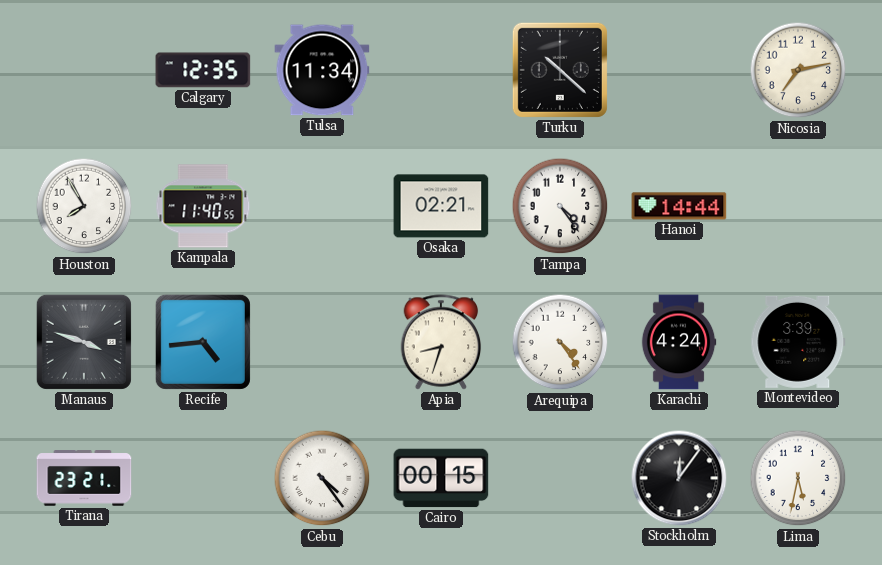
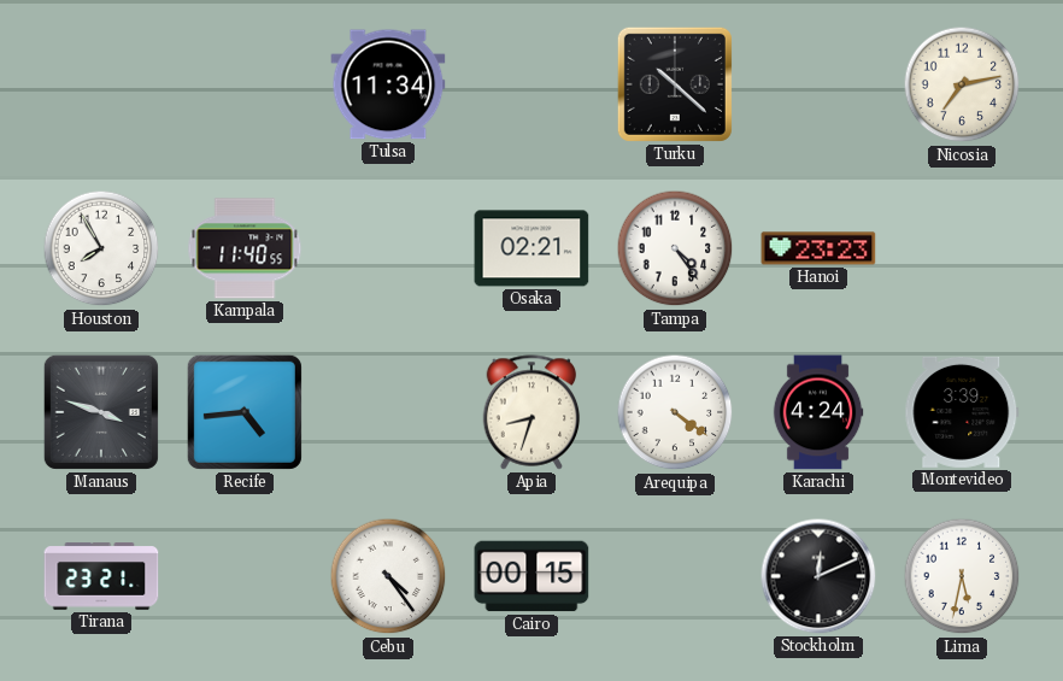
Calgary: 12:35 -> none (203, 70)
Hanoi: 14:44 -> 23:23 (818, 248)
Arequipa: 4:24 -> 4:21 (675, 412)
Stockholm: 12:06 -> 12:11 (818, 576)
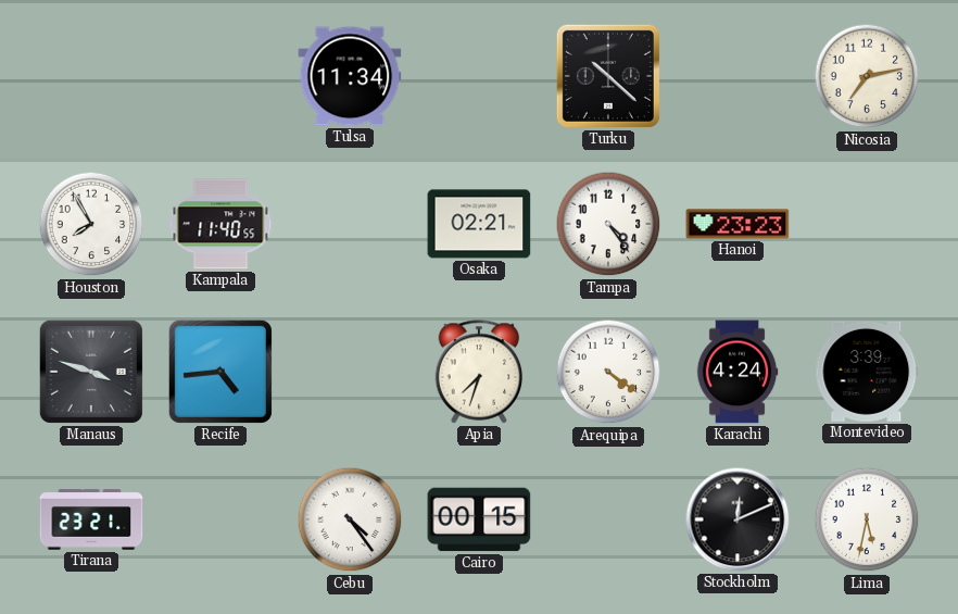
Apia: 8:33 -> 7:33 (479, 372)
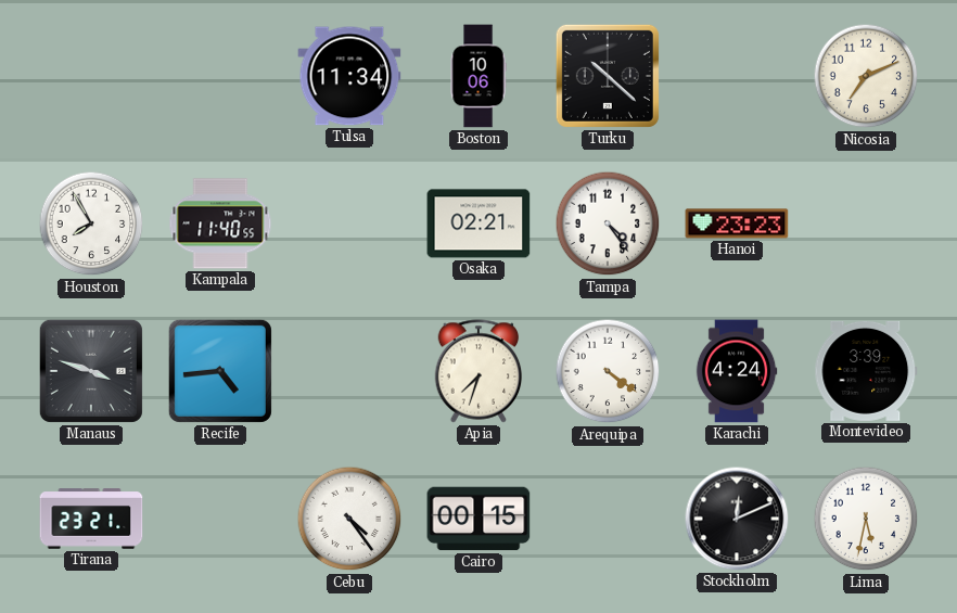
Boston: none -> 10:06 (478, 76)
Nicosia: 7:13 -> 7:11 (866, 76)
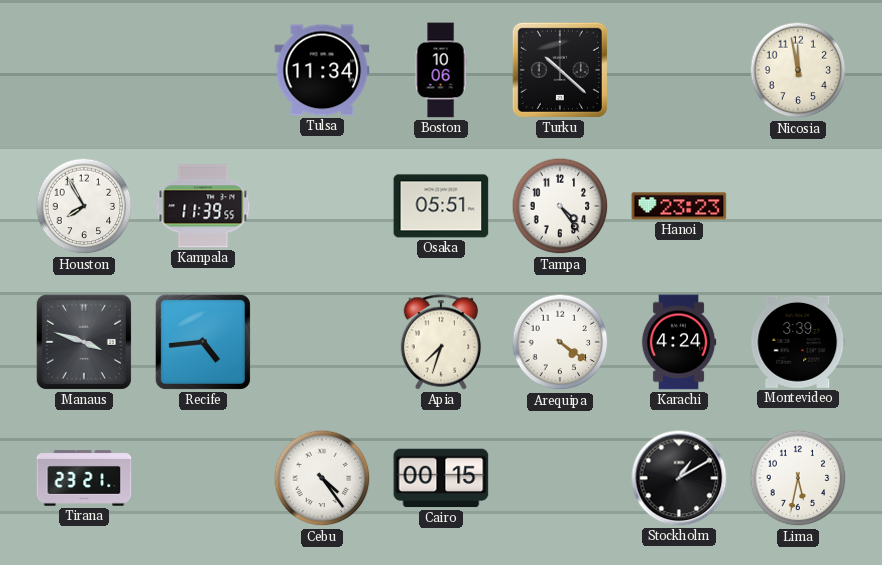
Nicosia: 7:11 -> 11:58 (798, 70)
Kampala: 11:40 -> 11:39 (203, 206)
Osaka: 02:21 -> 05:51 (441, 206)
Stockholm: 12:11 -> 1:10 (679, 478)
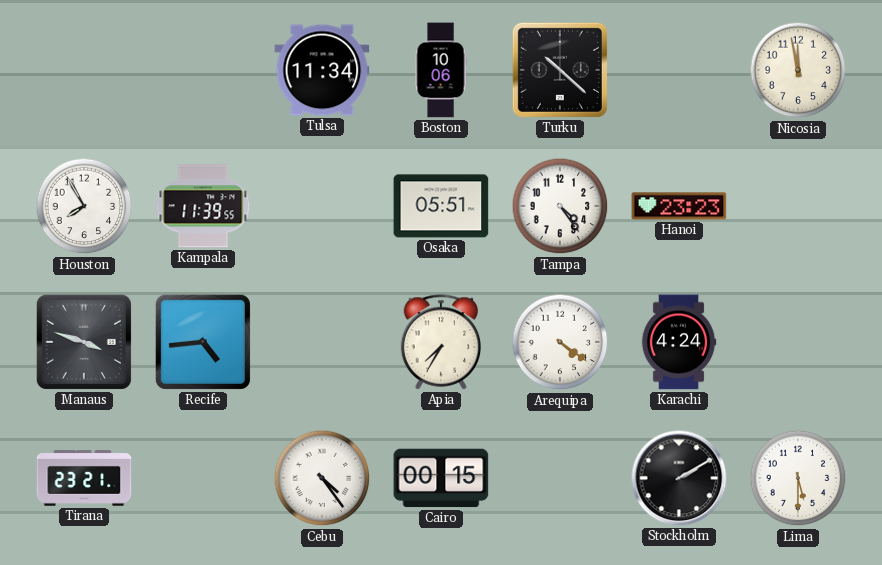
Apia: 7:33 -> 7:35 (441, 342)
Montevideo: 3:39 -> none (798, 342)
Stockholm: 1:10 -> 2:10 (679, 478)
Lima: 5:32 -> 5:30 (798, 478)
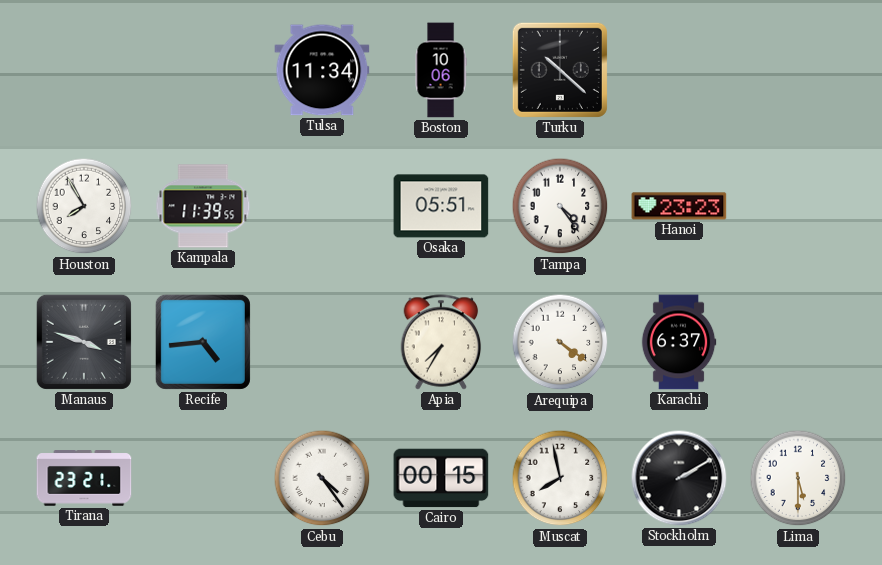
Nicosia: 11:58 -> none (798, 70)
Karachi: 4:24 -> 6:37 (679, 342)
Muscat: none -> 7:58 (560, 478)
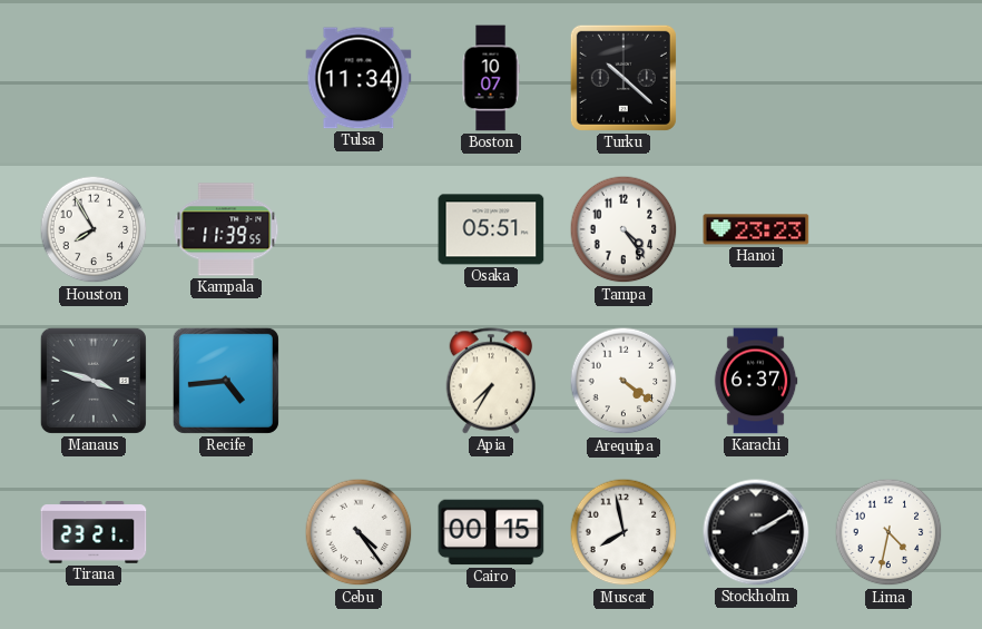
Boston: 10:06 -> 10:07 (491, 78)
Lima: 5:30 -> 4:32 (888, 532)
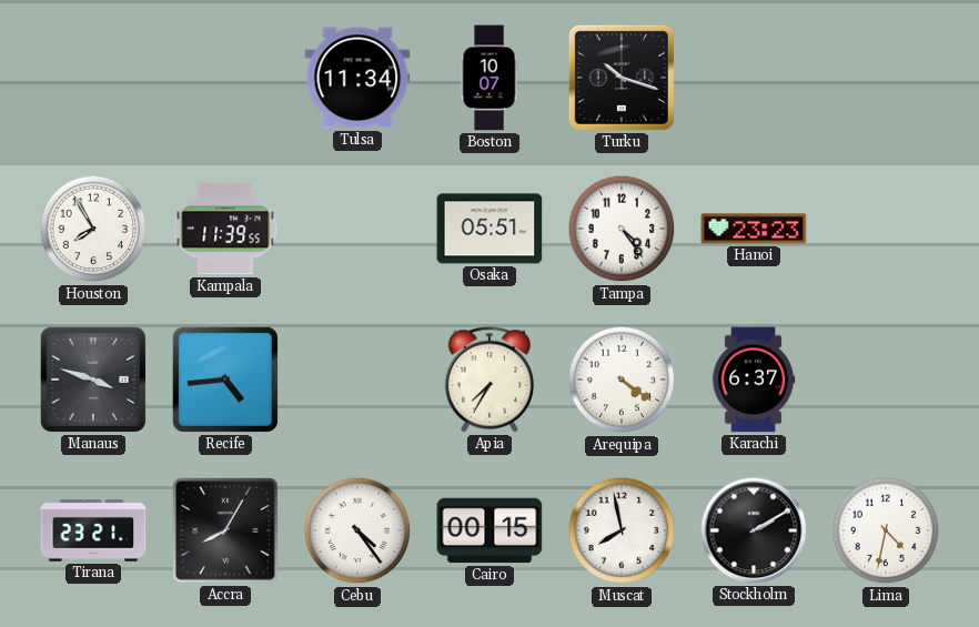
Turku: 10:22 -> 10:18 (622, 78)
Accra: none -> 8:05 (225, 530)
